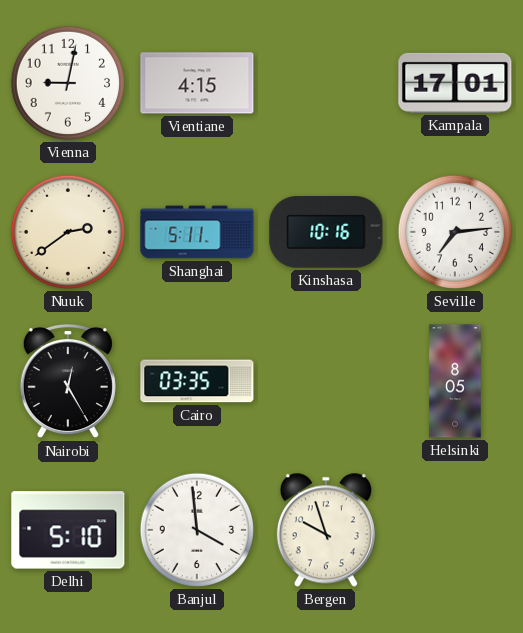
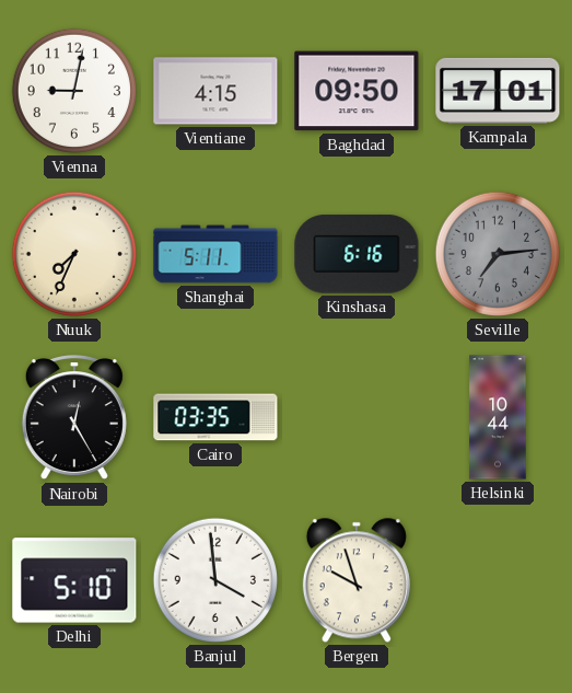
Baghdad: none -> 09:50 (357, 91)
Nuuk: 2:39 -> 7:34 (74, 254)
Kinshasa: 10:16 -> 6:16 (357, 254)
Seville dial: white -> grey (498, 254)
Helsinki: 8:05 -> 10:44 (498, 417)
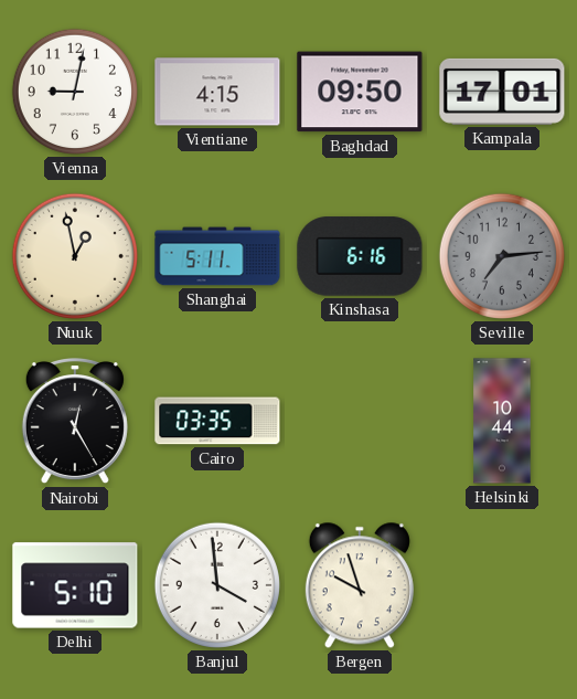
Nuuk: 7:34 -> 12:58 (75, 256)
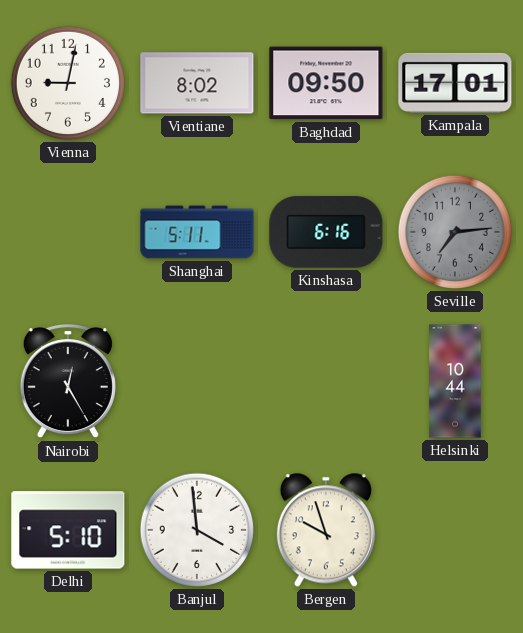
Vientiane: 4:15 -> 8:02 (197, 83)
Nuuk: 12:58 -> none (75, 256)
Cairo: 03:35 -> none (217, 421)
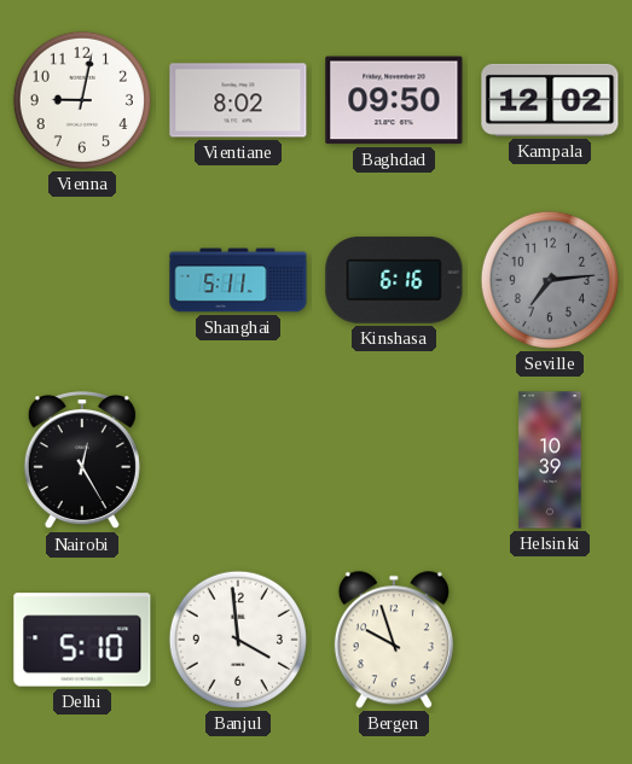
Kampala: 17:01 -> 12:02 (550, 100)
Helsinki: 10:44 -> 10:39 (550, 460)
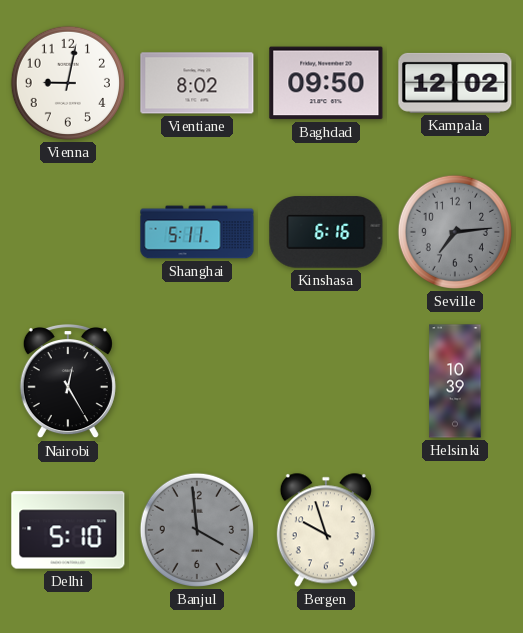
Banjul dial: white -> grey (197, 530)
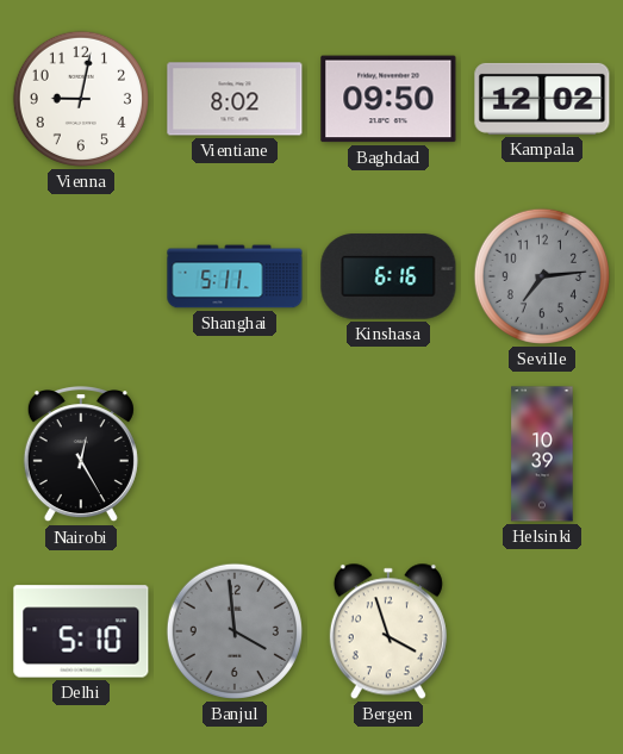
Bergen: 9:57 -> 3:57 (388, 631)
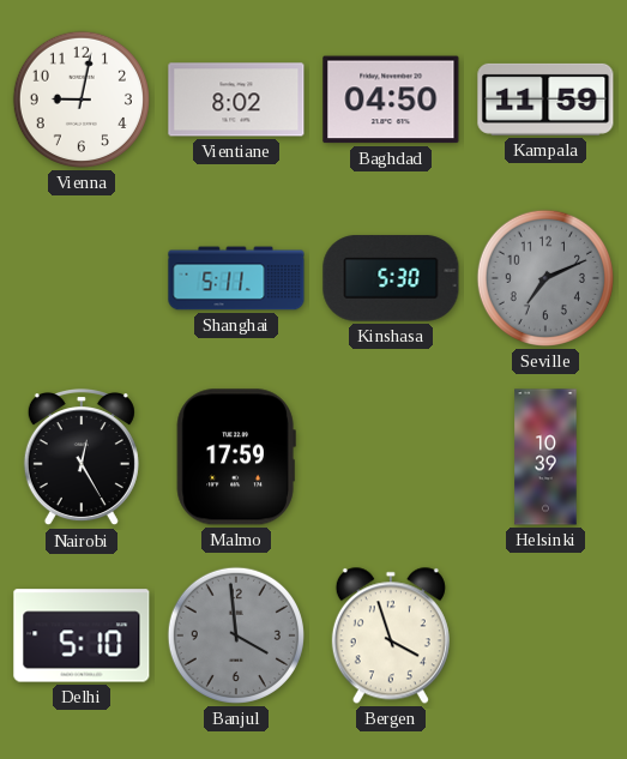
Baghdad: 09:50 -> 04:50 (391, 100)
Kampala: 12:02 -> 11:59 (545, 100)
Kinshasa: 6:16 -> 5:30 (391, 278)
Seville: 7:14 -> 7:11 (545, 278)
Malmo: none -> 17:59 (236, 457)
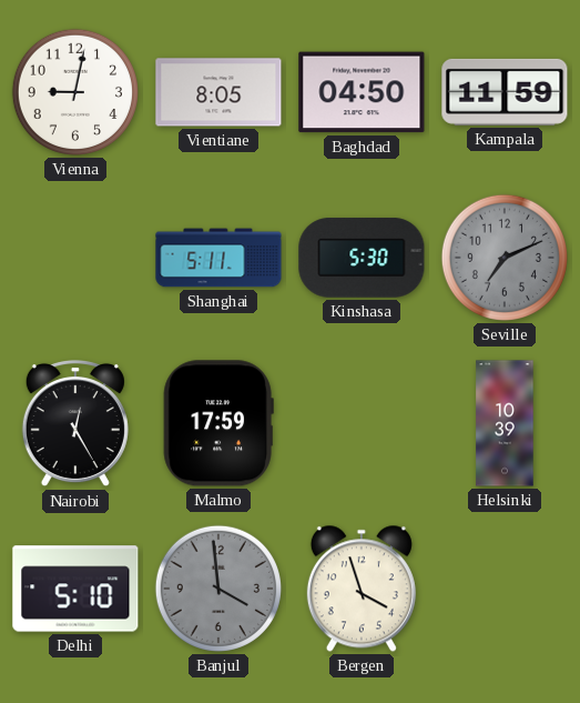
Vientiane: 8:02 -> 8:05 (218, 92)
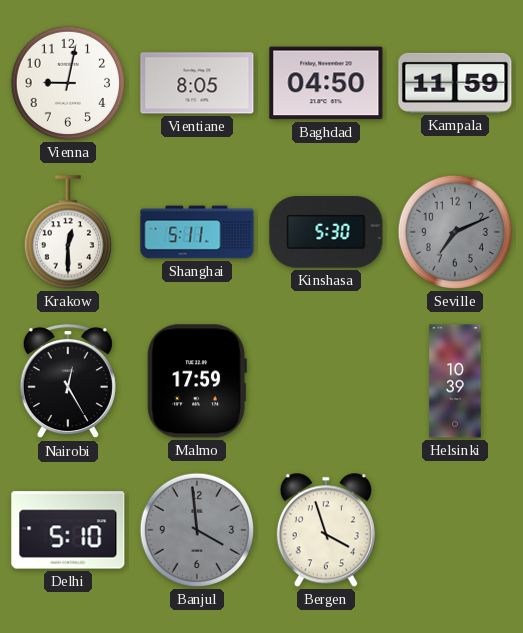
Krakow: none -> 12:30 (68, 232)
